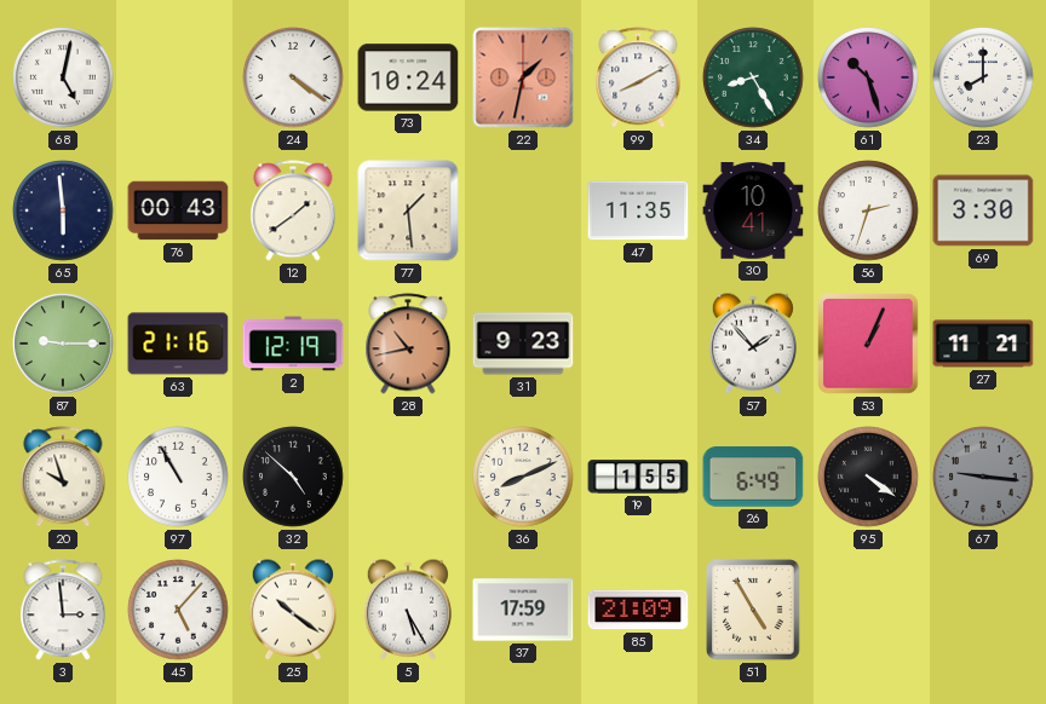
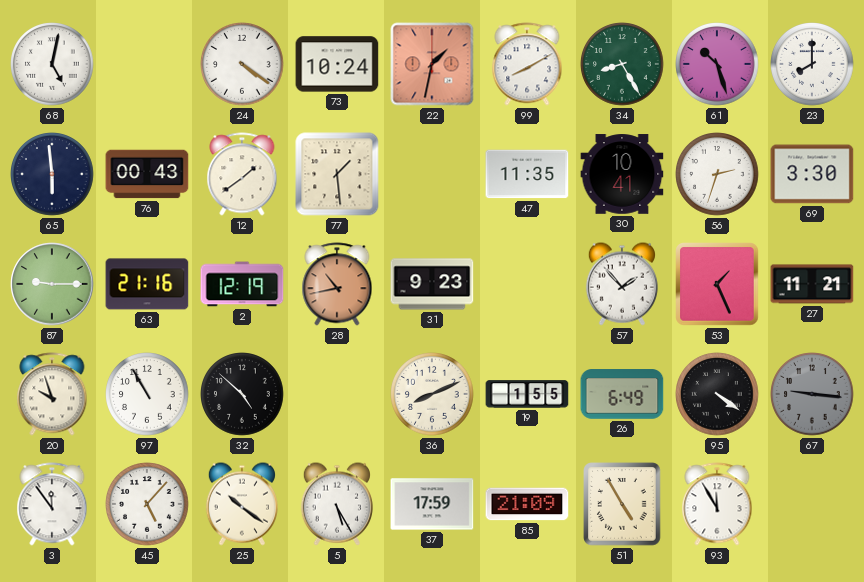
53: 1:04 -> 1:26 (717, 284)
3: 2:59 -> 11:54 (52, 504)
93: none -> 11:55 (717, 504)
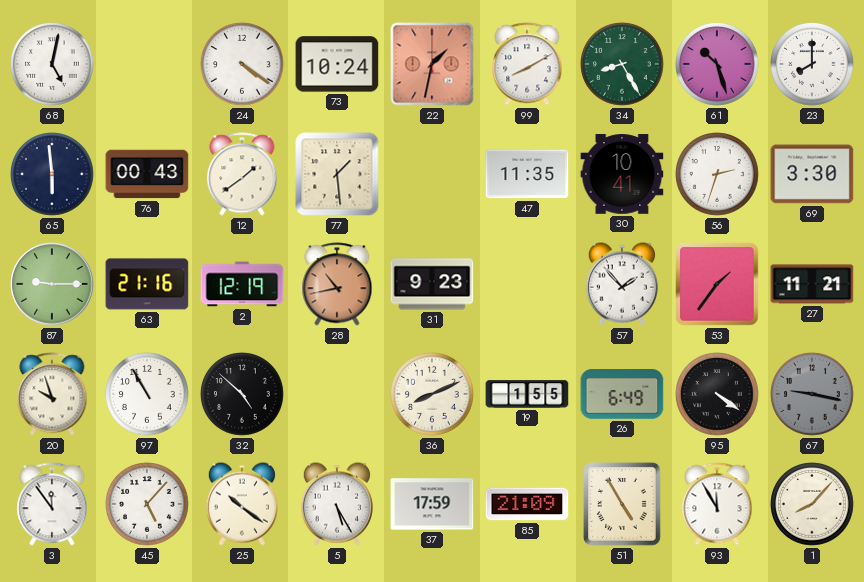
53: 1:26 -> 1:36 (717, 284)
67: 9:16 -> 9:17 (812, 394)
1: none -> 8:07 (812, 504)
